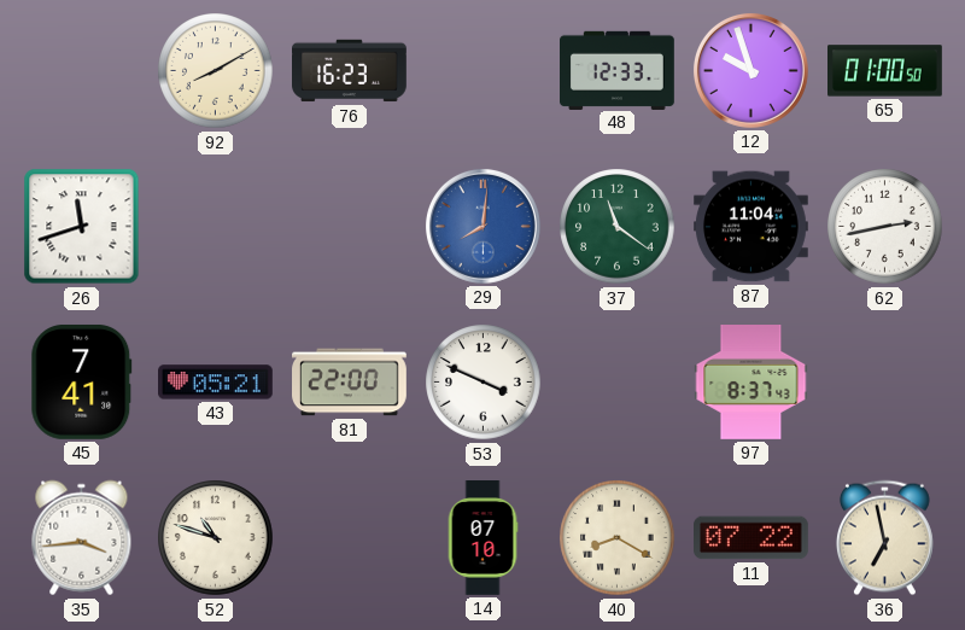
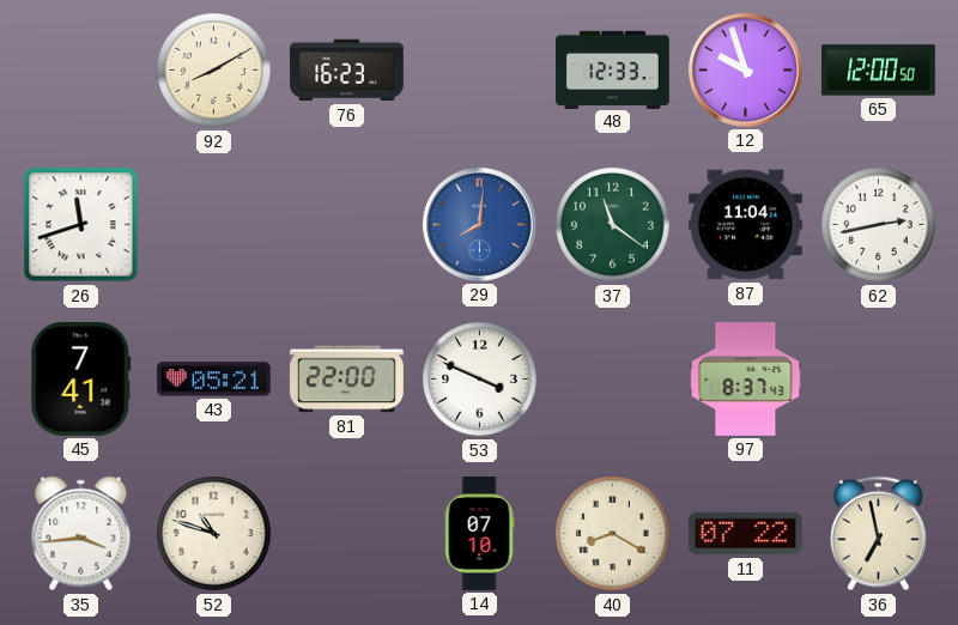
65: 01:00 -> 12:00 (879, 71)
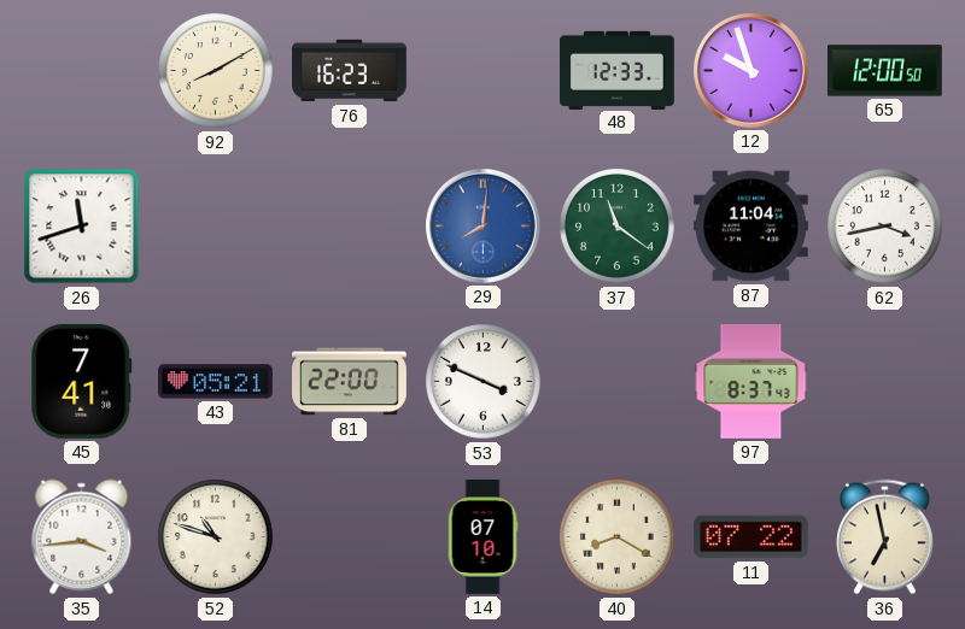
62: 2:43 -> 3:43 (885, 227)
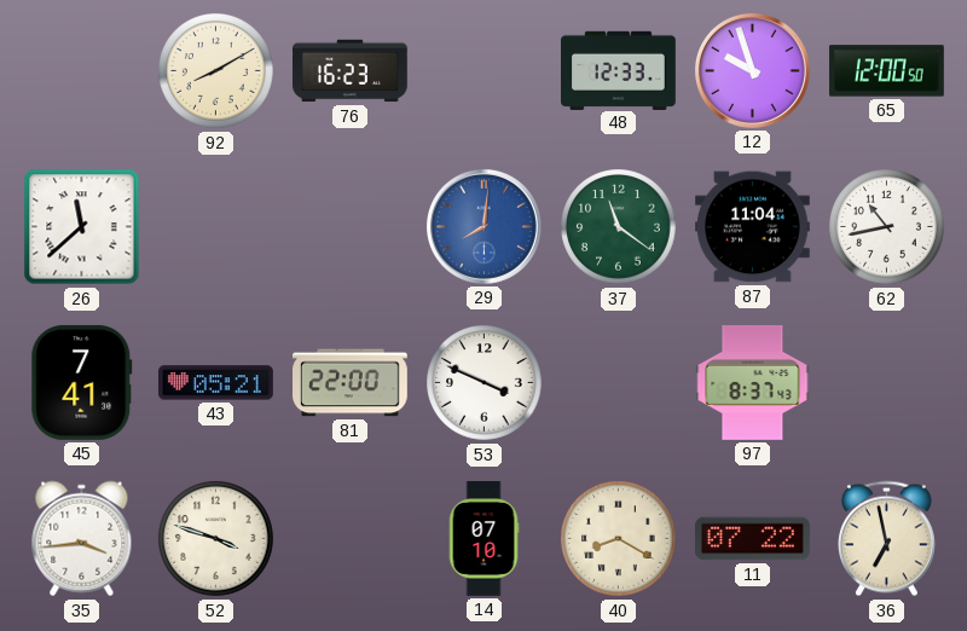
26: 11:42 -> 11:38 (82, 227)
62: 3:43 -> 10:43 (887, 227)
52: 10:48 -> 3:48 (216, 539)
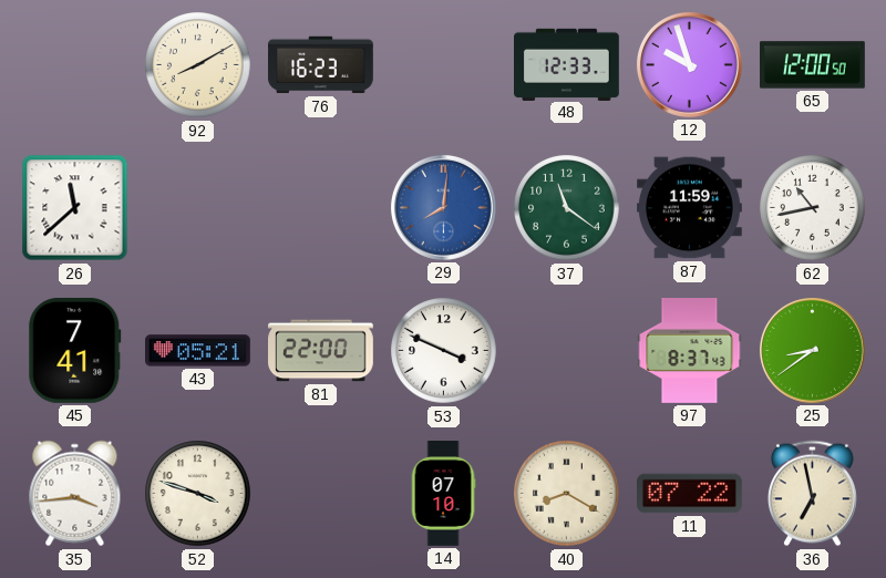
87: 11:04 -> 11:59 (690, 208)
25: none -> 8:39 (812, 350)
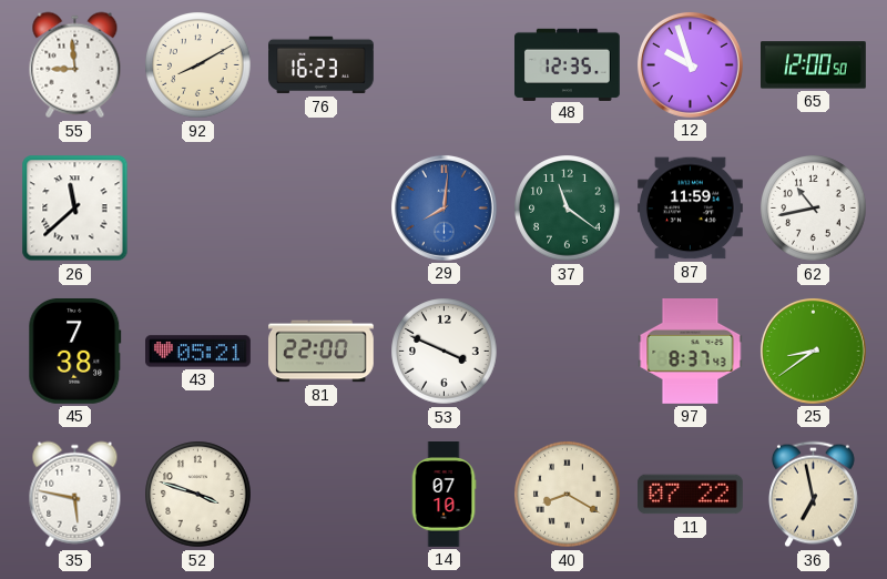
55: none -> 8:59 (75, 65)
48: 12:33 -> 12:35 (568, 64)
45: 7:41 -> 7:38 (75, 351)
35: 3:44 -> 5:47 (75, 495)
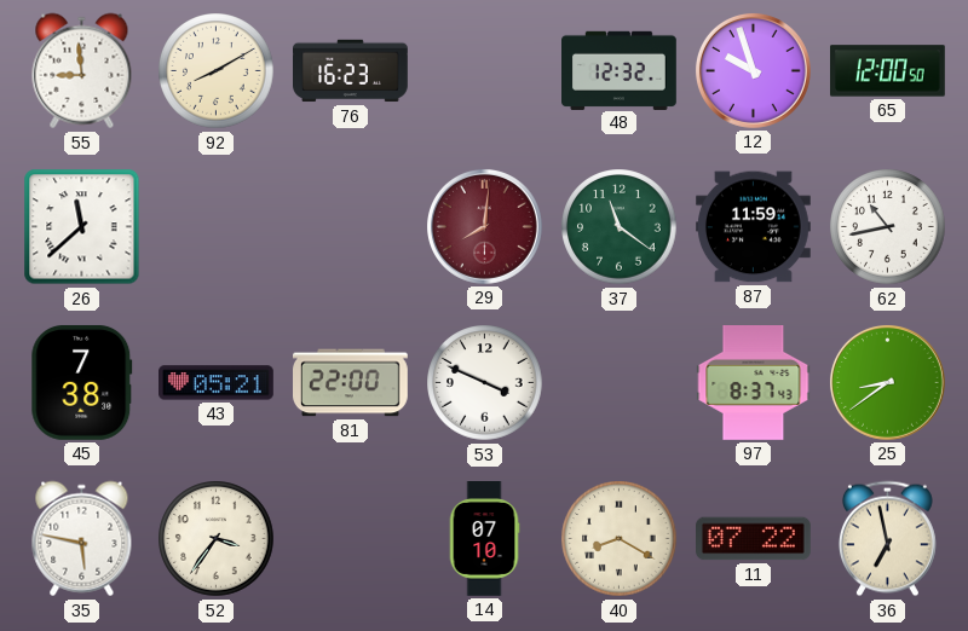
48: 12:35 -> 12:32 (620, 70)
29 dial: blue -> burgundy (484, 226)
52: 3:48 -> 3:36 (217, 539)
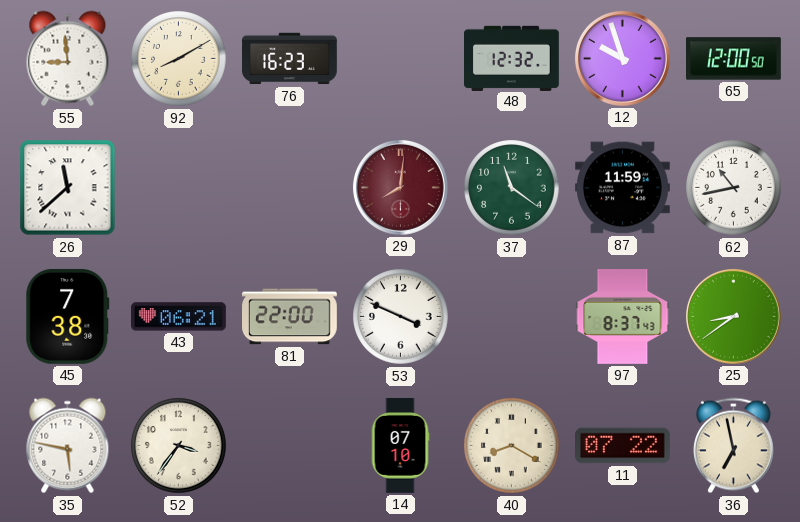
43: 05:21 -> 06:21 (179, 317)
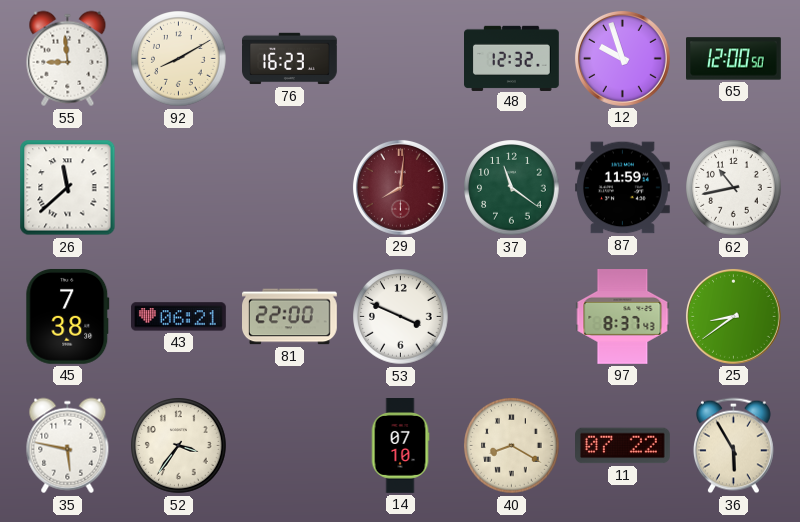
36: 6:58 -> 5:55 (733, 446)
